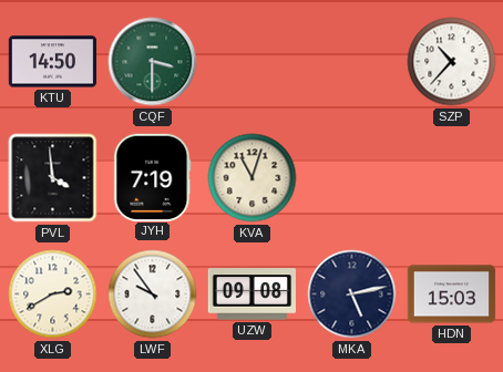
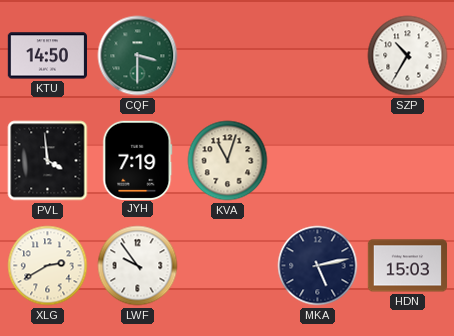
SZP: 10:37 -> 10:35 (408, 56)
UZW: 09:08 -> none (251, 294)
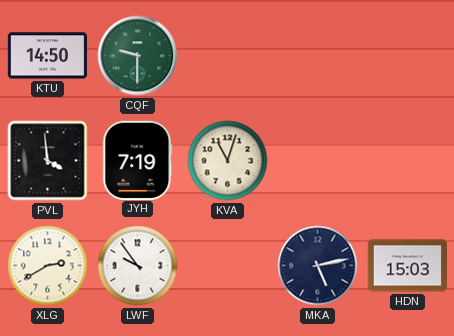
CQF: 3:30 -> 9:30 (138, 56)
SZP: 10:35 -> none (408, 56)
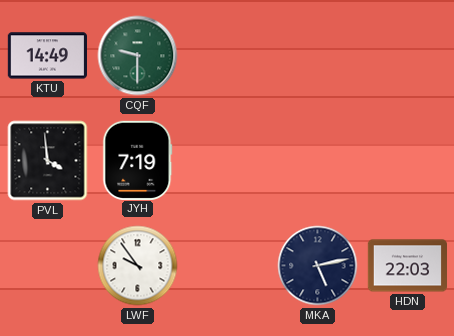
KTU: 14:50 -> 14:49 (47, 56)
KVA: 11:03 -> none (228, 161)
XLG: 2:40 -> none (48, 266)
HDN: 15:03 -> 22:03 (407, 266)
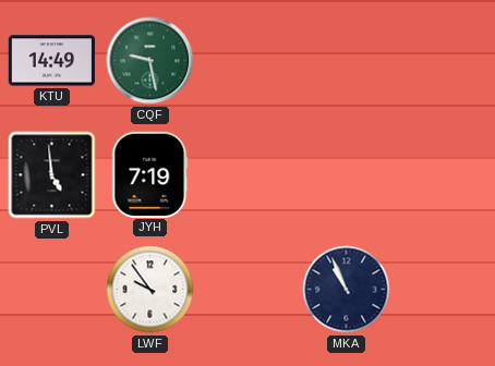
CQF: 9:30 -> 9:28 (150, 61)
PVL: 3:59 -> 4:59 (52, 175)
MKA: 5:13 -> 10:56 (347, 290)
HDN: 22:03 -> none (407, 266)
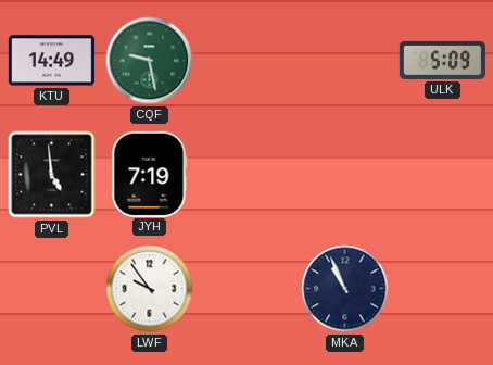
ULK: none -> 5:09 (442, 60)
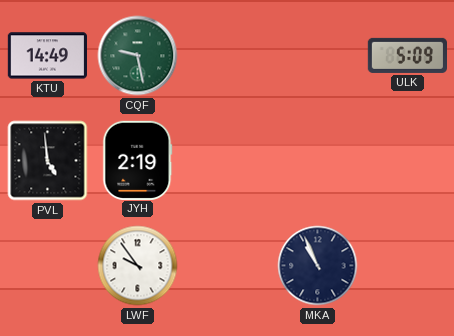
JYH: 7:19 -> 2:19 (138, 160)
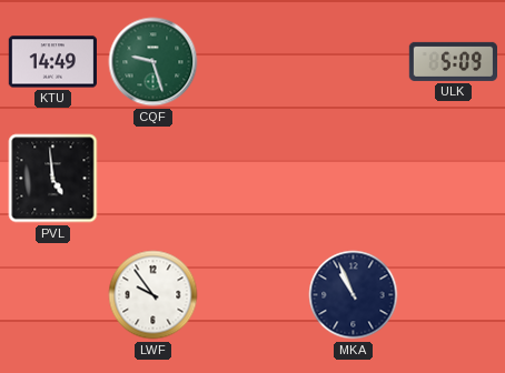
CQF: 9:28 -> 9:27 (154, 62)
JYH: 2:19 -> none (138, 160)
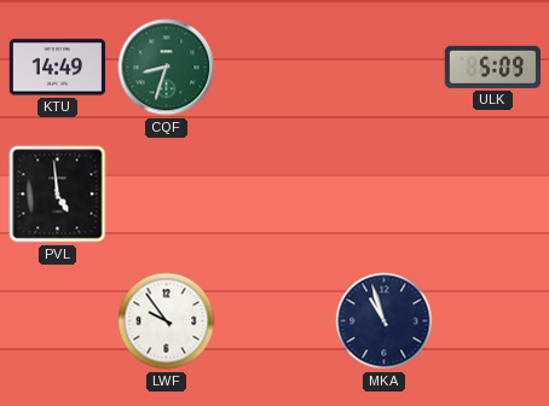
CQF: 9:27 -> 8:33 (167, 68)
MKA: 10:56 -> 10:57 (385, 321)
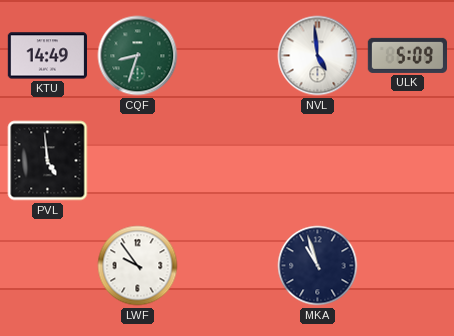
NVL: none -> 4:59 (318, 56)
